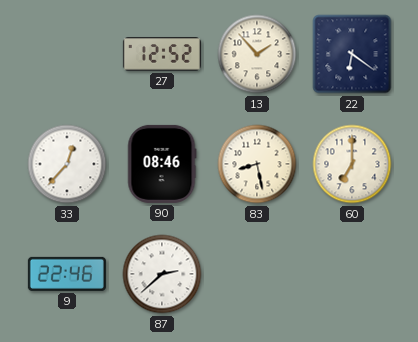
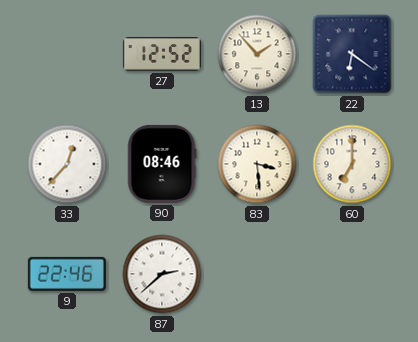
83: 8:28 -> 3:29 (257, 164)
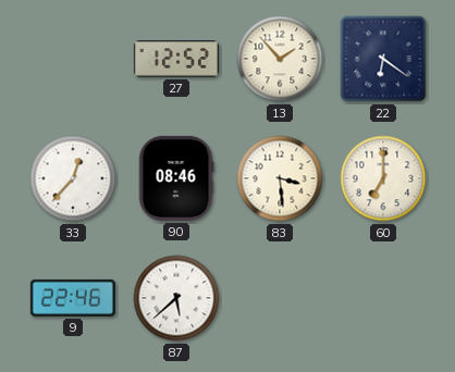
87: 2:38 -> 5:38 (176, 298)
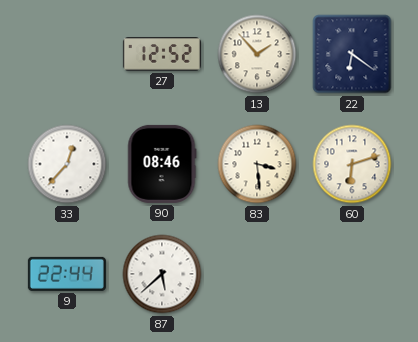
60: 7:00 -> 6:12 (352, 164)
9: 22:46 -> 22:44 (67, 274)
